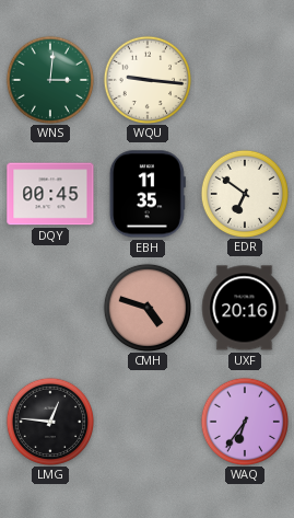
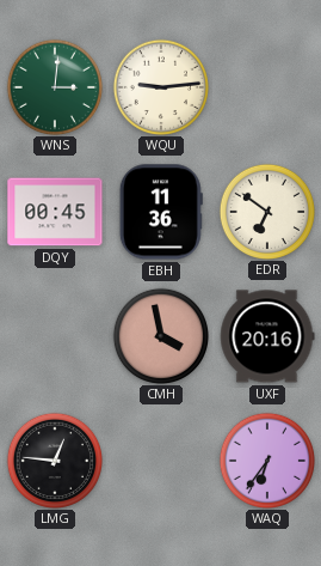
WQU: 9:16 -> 9:14 (160, 86)
EBH: 11:35 -> 11:36 (161, 212)
CMH: 4:48 -> 3:58 (160, 335)
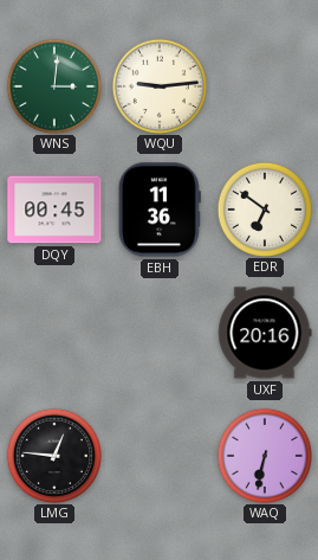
CMH: 3:58 -> none (160, 335)
WAQ: 6:36 -> 6:32 (264, 455)
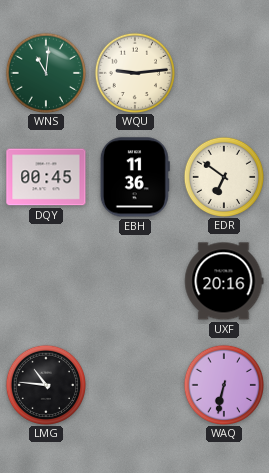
WNS: 3:01 -> 11:01 (45, 72)
LMG: 12:46 -> 10:46 (45, 384)
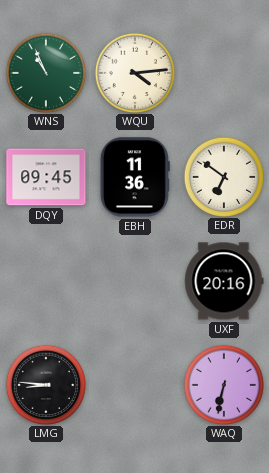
WNS: 11:01 -> 10:56 (45, 72)
WQU: 9:14 -> 4:14 (134, 72)
DQY: 00:45 -> 09:45 (46, 177)
LMG: 10:46 -> 8:46 (45, 384)
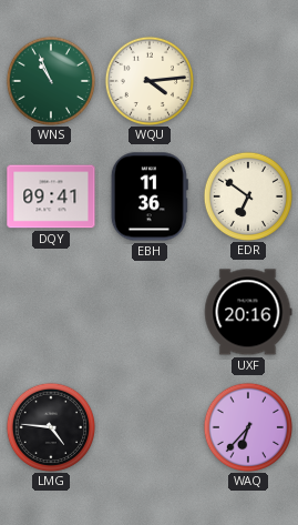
DQY: 09:45 -> 09:41 (51, 196)
LMG: 8:46 -> 4:46 (50, 426)
WAQ: 6:32 -> 6:37 (247, 426)
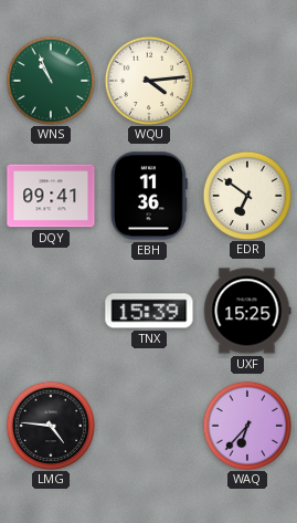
TNX: none -> 15:39 (149, 311)
UXF: 20:16 -> 15:25 (247, 311)
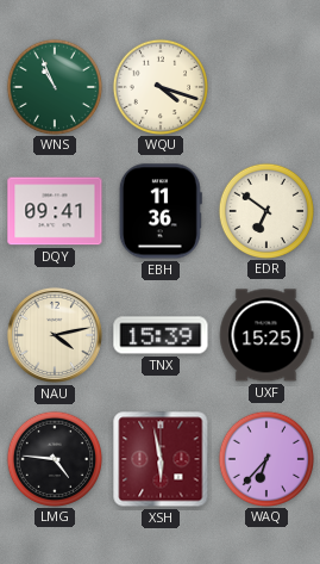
WQU: 4:14 -> 4:18 (159, 86)
NAU: none -> 4:13 (55, 335)
XSH: none -> 5:58 (161, 459)
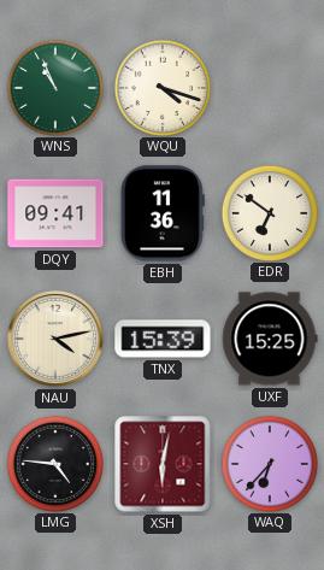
XSH: 5:58 -> 6:02 (163, 464)
